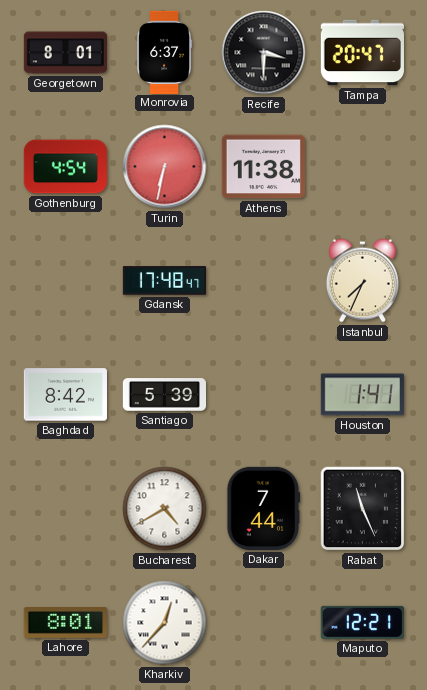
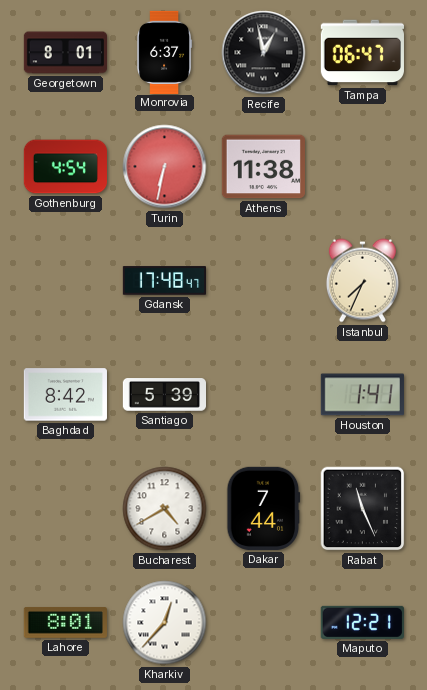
Recife: 3:30 -> 12:58 (264, 53)
Tampa: 20:47 -> 06:47 (362, 53)
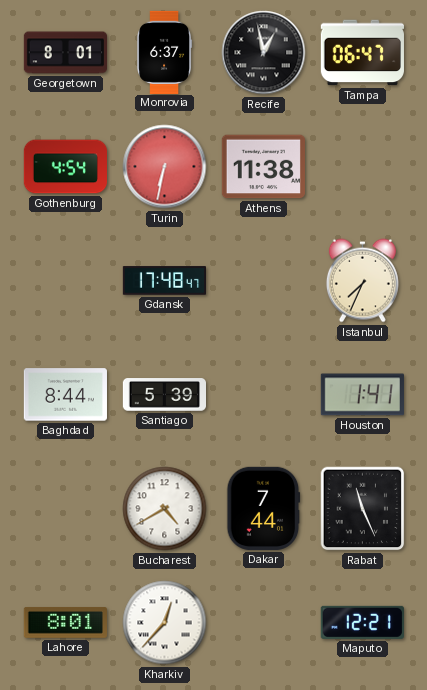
Baghdad: 8:42 -> 8:44 (65, 395)
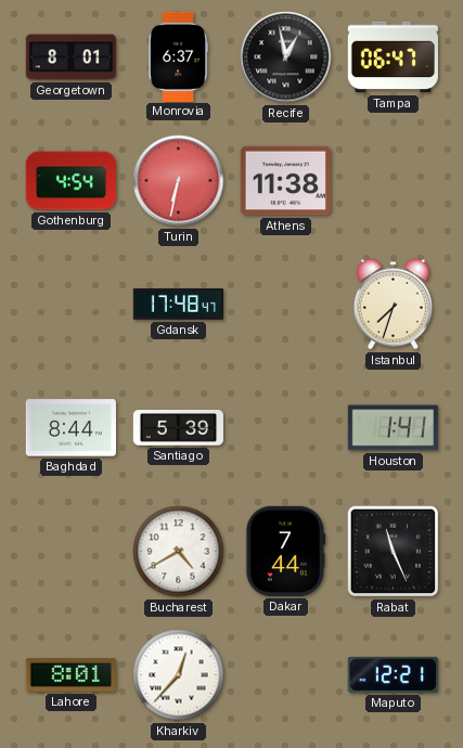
Istanbul: 7:34 -> 7:33 (393, 305)
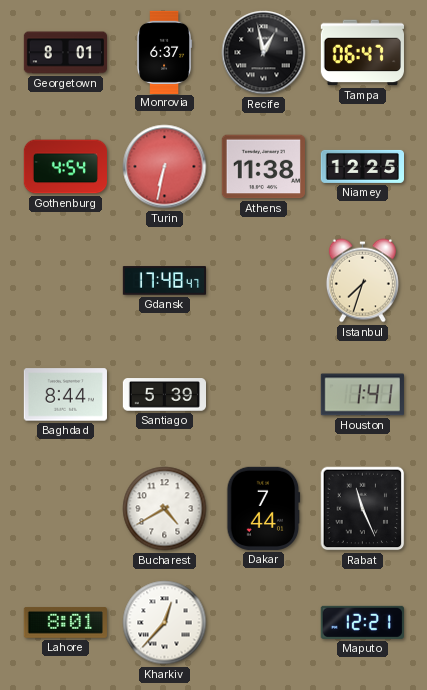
Niamey: none -> 12:25 (362, 166)
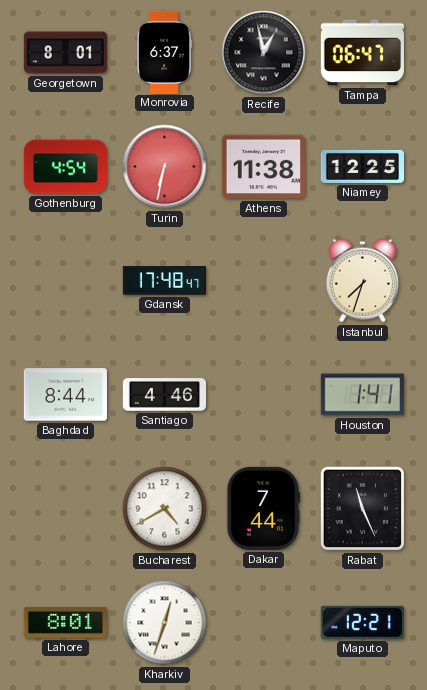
Santiago: 5:39 -> 4:46 (164, 395)
Kharkiv: 12:37 -> 12:33 (165, 623)
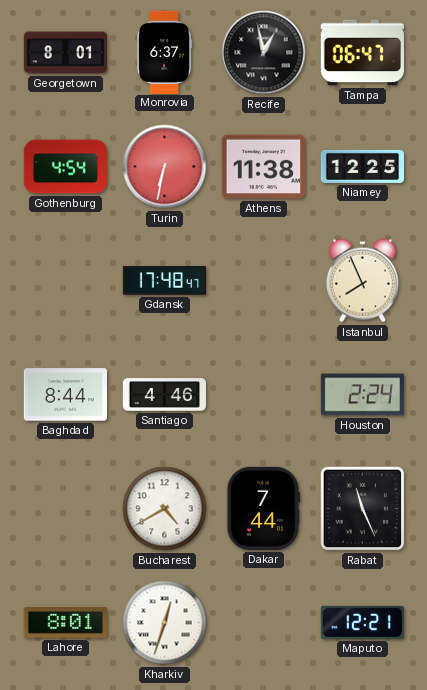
Istanbul: 7:33 -> 7:56 (362, 281)
Houston: 1:41 -> 2:24 (362, 395)
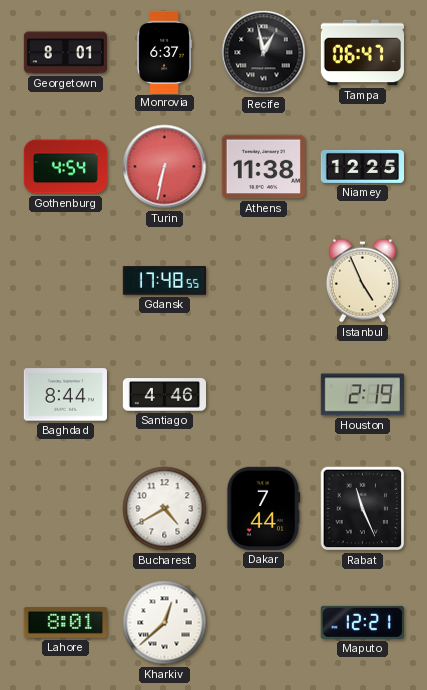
Gdansk: 17:48:47 -> 17:48:55 (164, 281)
Istanbul: 7:56 -> 4:56 (362, 281)
Houston: 2:24 -> 2:19 (362, 395)
Kharkiv: 12:33 -> 12:38 (165, 623)
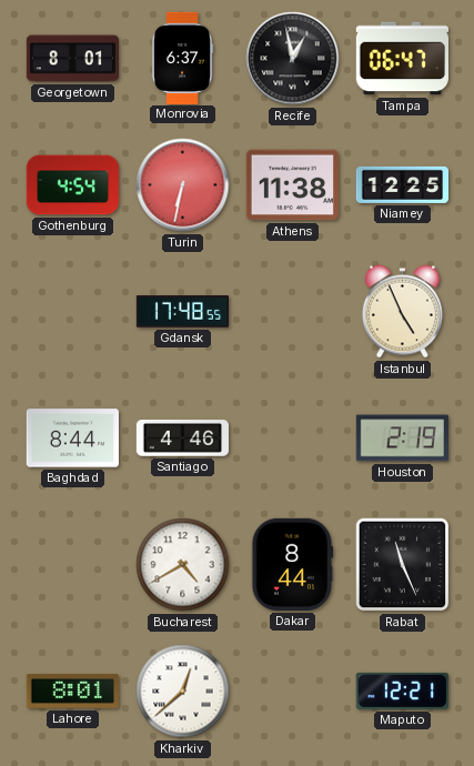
Dakar: 7:44 -> 8:44 (293, 564)
